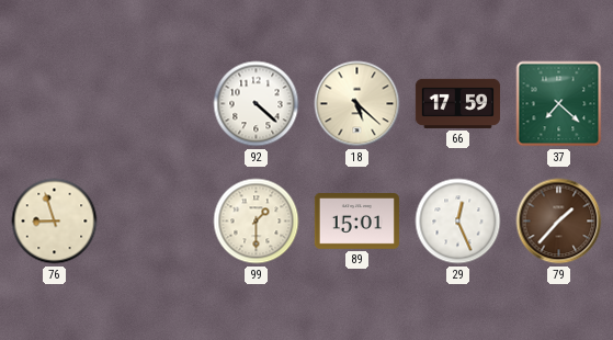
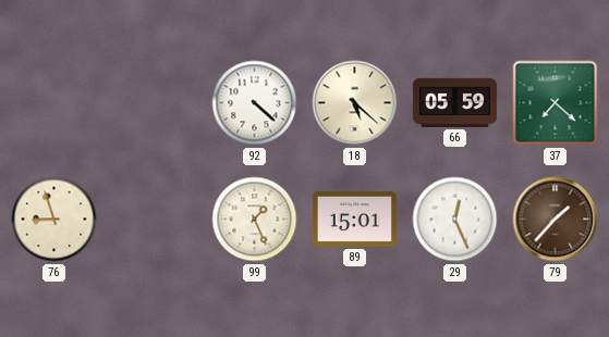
66: 17:59 -> 05:59 (454, 102)
99: 1:30 -> 1:26 (255, 220)
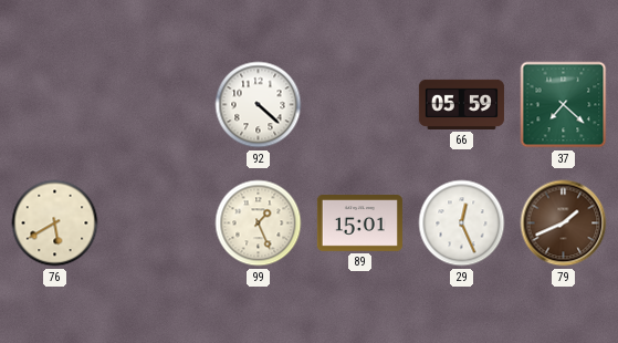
18: 5:22 -> none (355, 103)
76: 8:57 -> 5:40 (55, 224)
79: 1:37 -> 1:41 (564, 224)
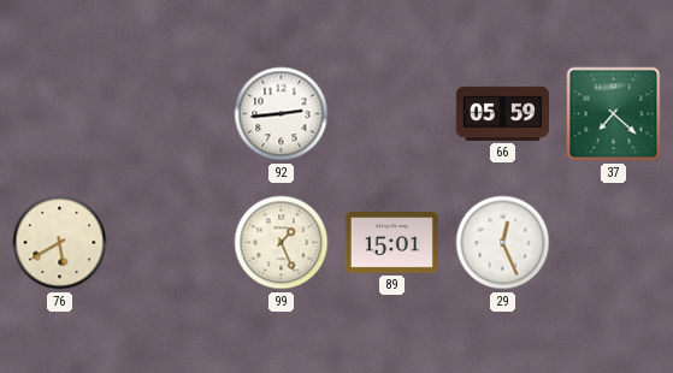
92: 4:22 -> 2:44 (282, 114)
79: 1:41 -> none (564, 224)
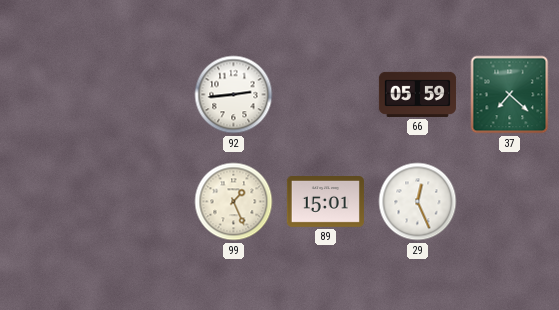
76: 5:40 -> none (60, 243)
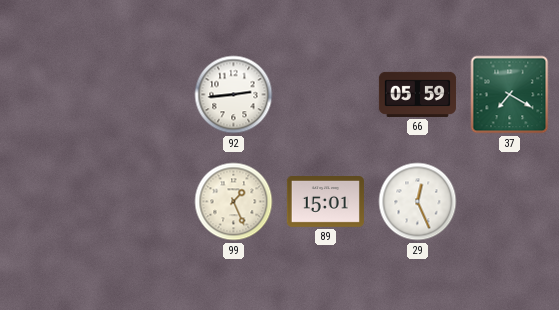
37: 7:22 -> 7:20 (510, 95)
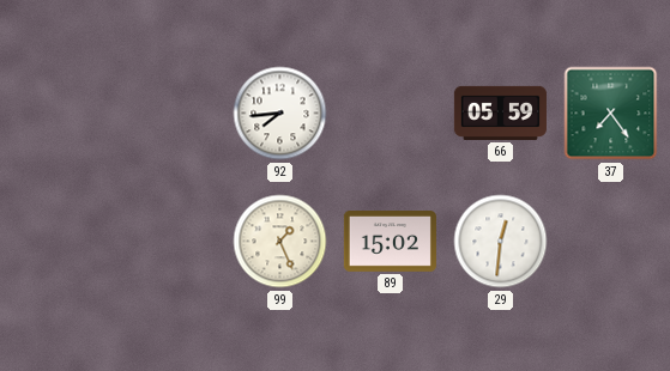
92: 2:44 -> 7:44 (280, 114)
37: 7:20 -> 7:24 (611, 114)
89: 15:01 -> 15:02 (390, 242)
29: 12:26 -> 12:31 (501, 242)
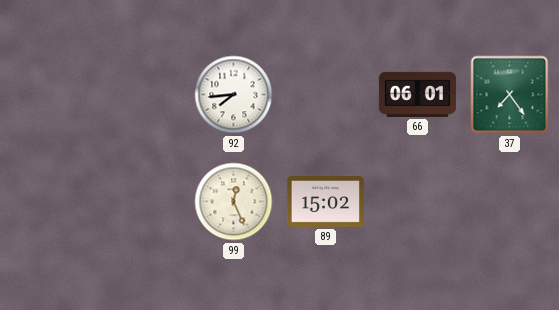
66: 05:59 -> 06:01 (417, 94)
99: 1:26 -> 12:26 (234, 202)
29: 12:31 -> none (501, 242)
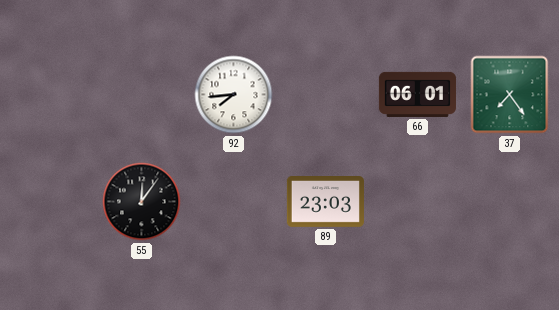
55: none -> 12:06 (142, 202)
99: 12:26 -> none (234, 202)
89: 15:02 -> 23:03 (325, 202)
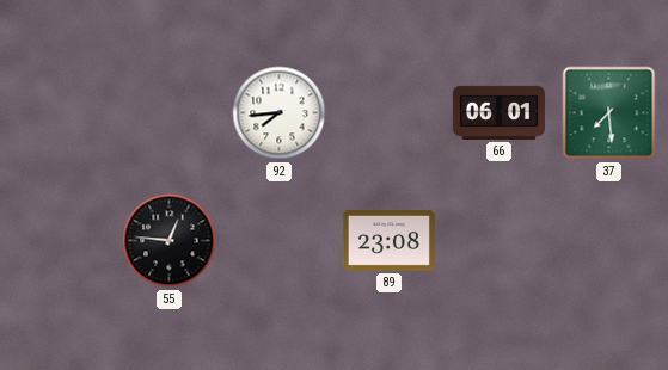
37: 7:24 -> 7:29 (609, 113)
55: 12:06 -> 12:46 (170, 241)
89: 23:03 -> 23:08 (388, 241)
